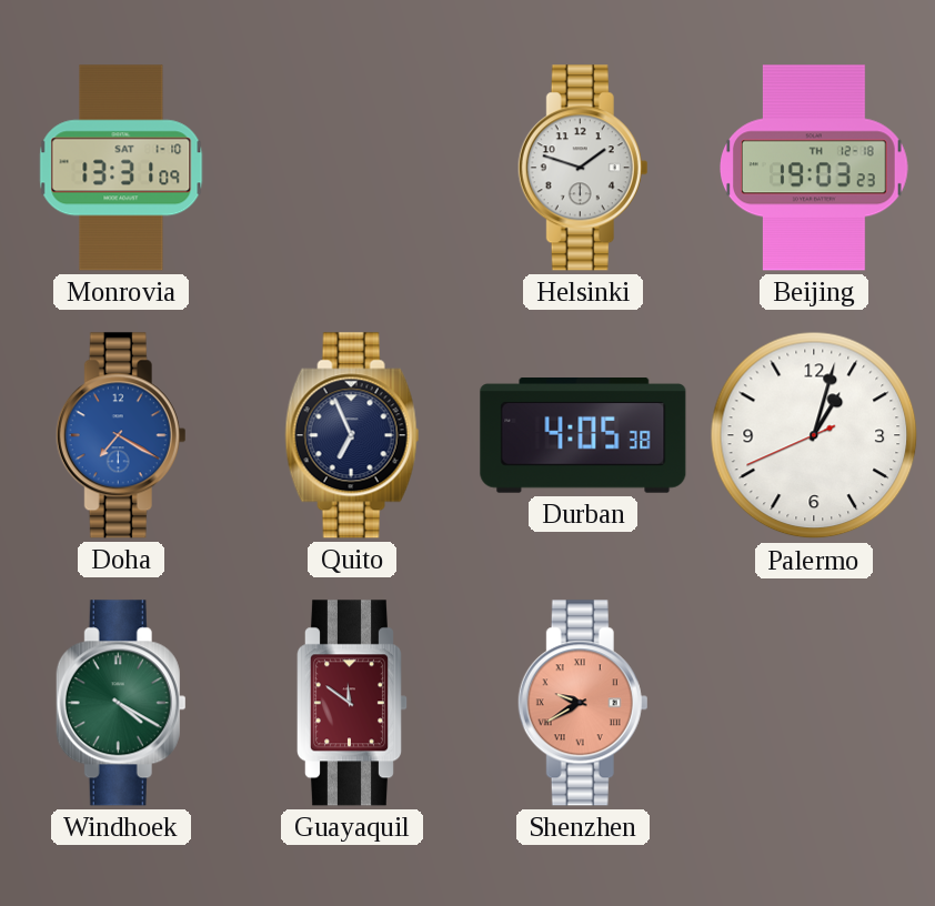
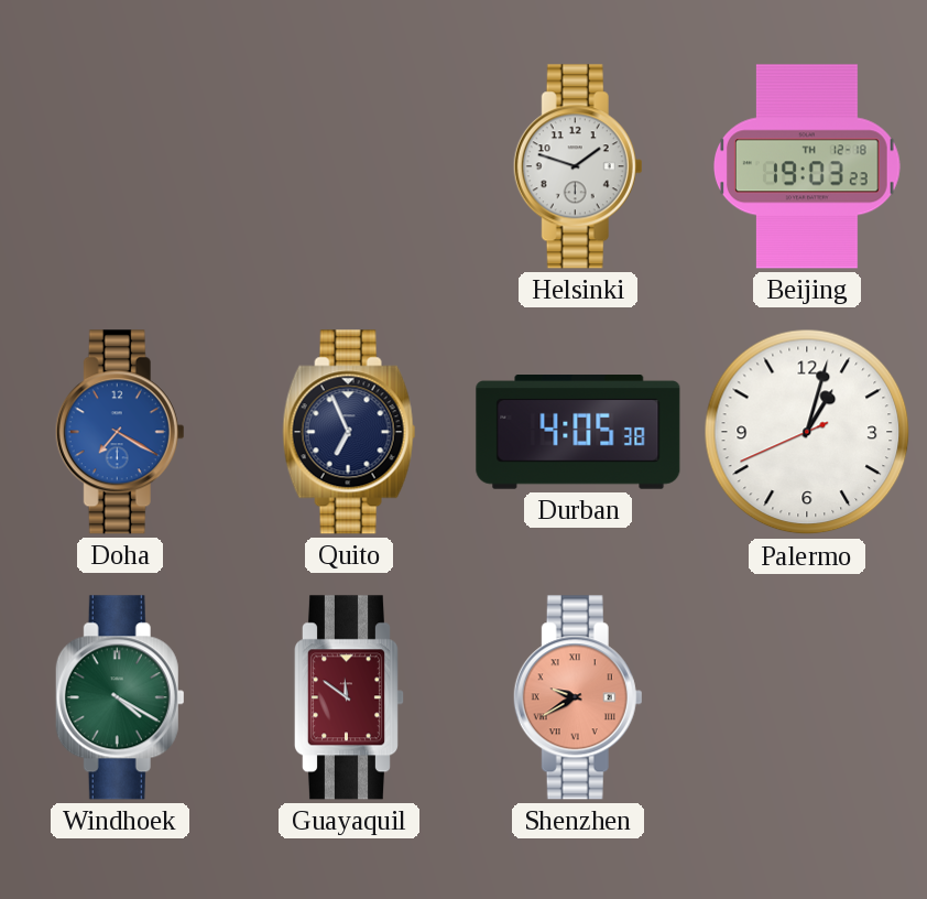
Monrovia: 13:31 -> none (121, 168)
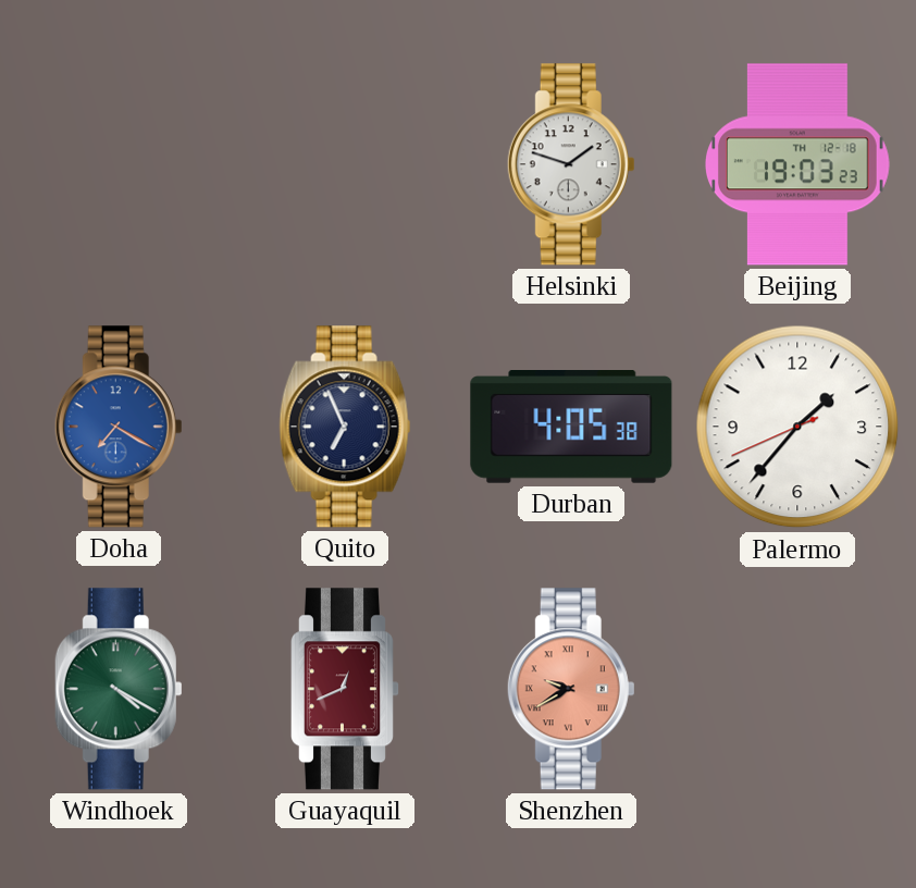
Palermo: 1:02 -> 1:36 (797, 427)
Guayaquil: 11:51 -> 12:41 (344, 689)
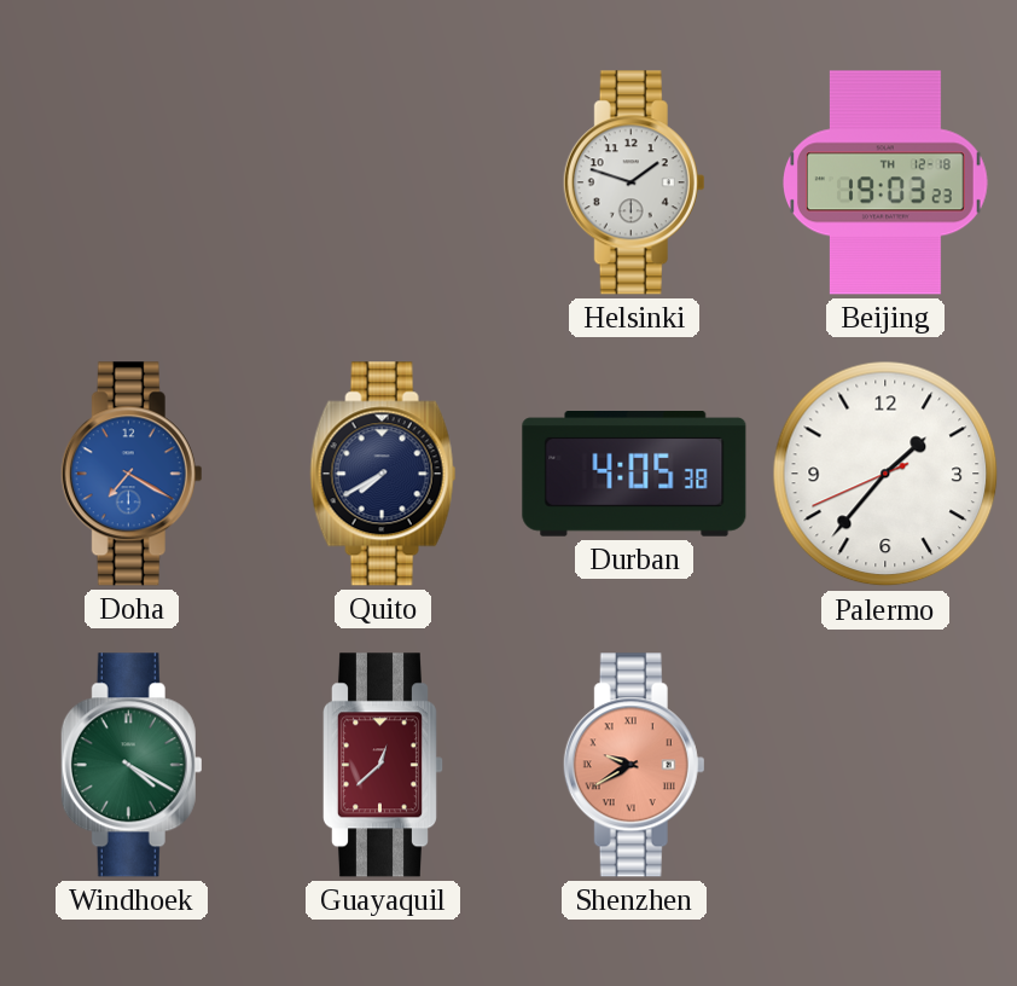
Quito: 6:56 -> 7:40 (383, 474)
Guayaquil: 12:41 -> 12:38 (382, 765)
